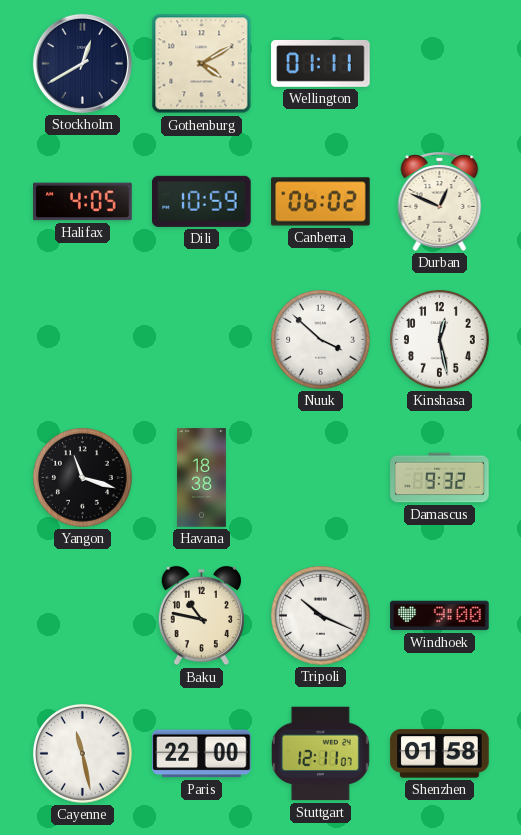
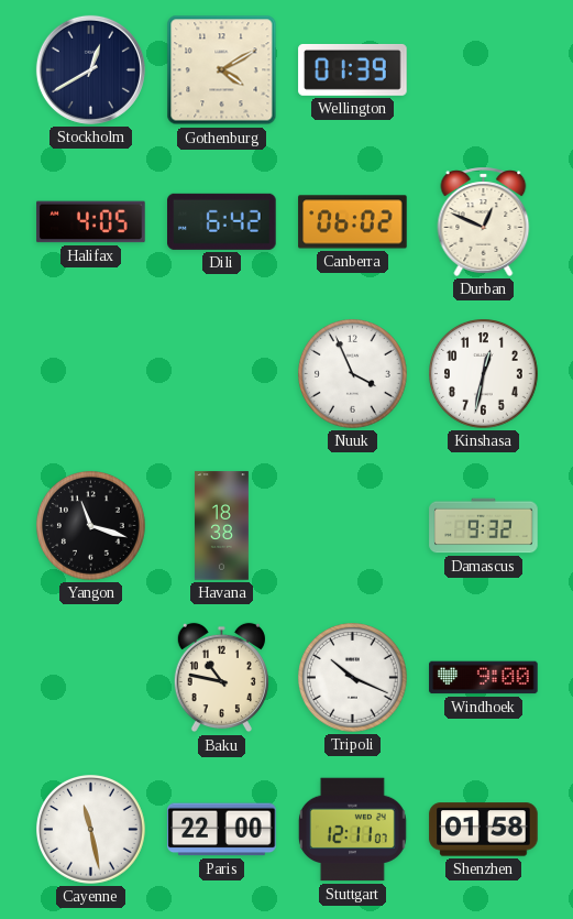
Wellington: 01:11 -> 01:39 (353, 69)
Dili: 10:59 -> 6:42 (222, 221)
Nuuk: 3:52 -> 3:56 (353, 374)
Kinshasa: 12:28 -> 12:32 (484, 374)
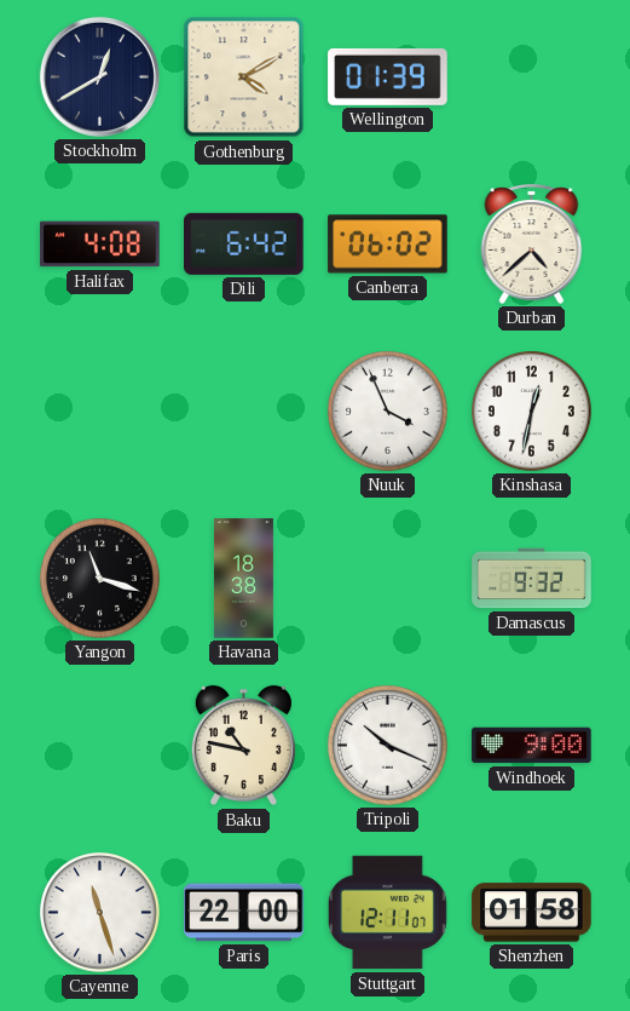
Halifax: 4:05 -> 4:08 (100, 245)
Durban: 12:49 -> 4:38 (532, 243)
Cayenne: 11:28 -> 11:27 (100, 913)
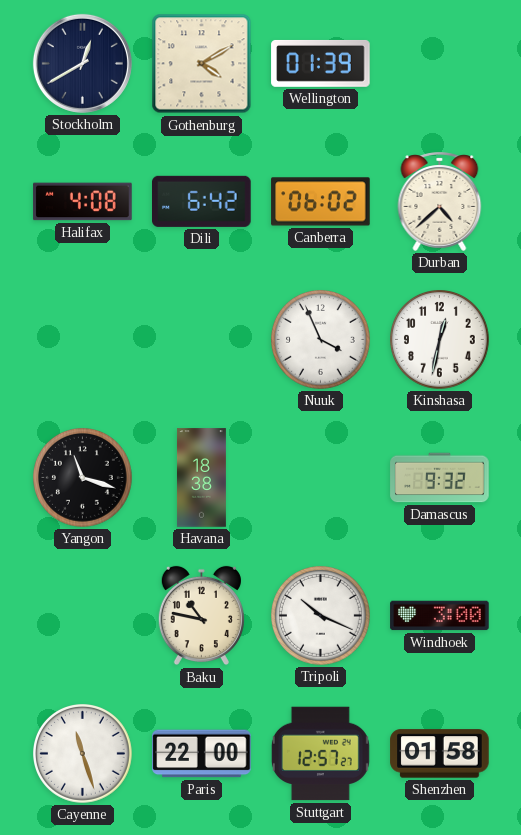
Windhoek: 9:00 -> 3:00 (440, 616)
Stuttgart: 12:11 -> 12:57 (320, 754)
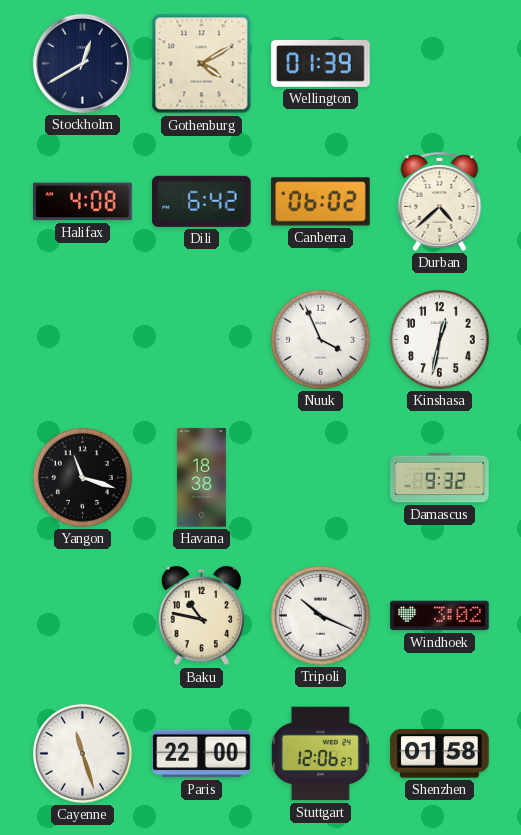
Windhoek: 3:00 -> 3:02 (440, 616)
Stuttgart: 12:57 -> 12:06 (320, 754)
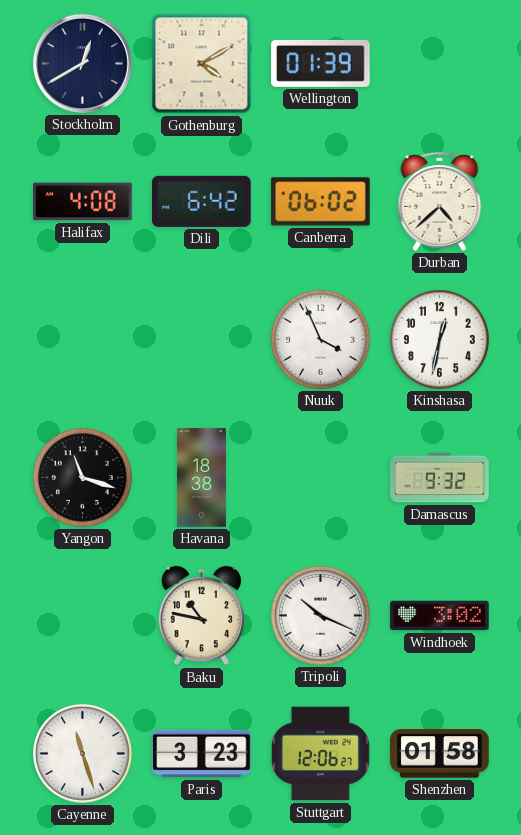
Paris: 22:00 -> 3:23 (202, 754)
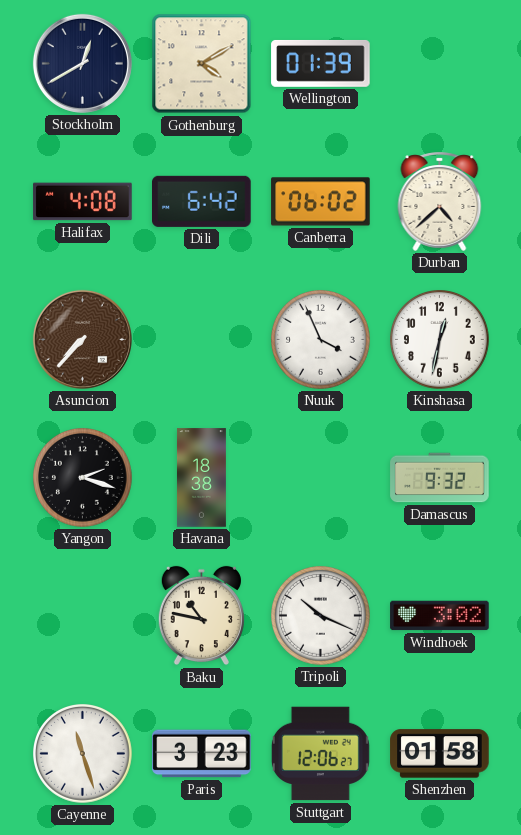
Asuncion: none -> 7:37 (82, 339)
Yangon: 11:18 -> 2:18 (83, 478)
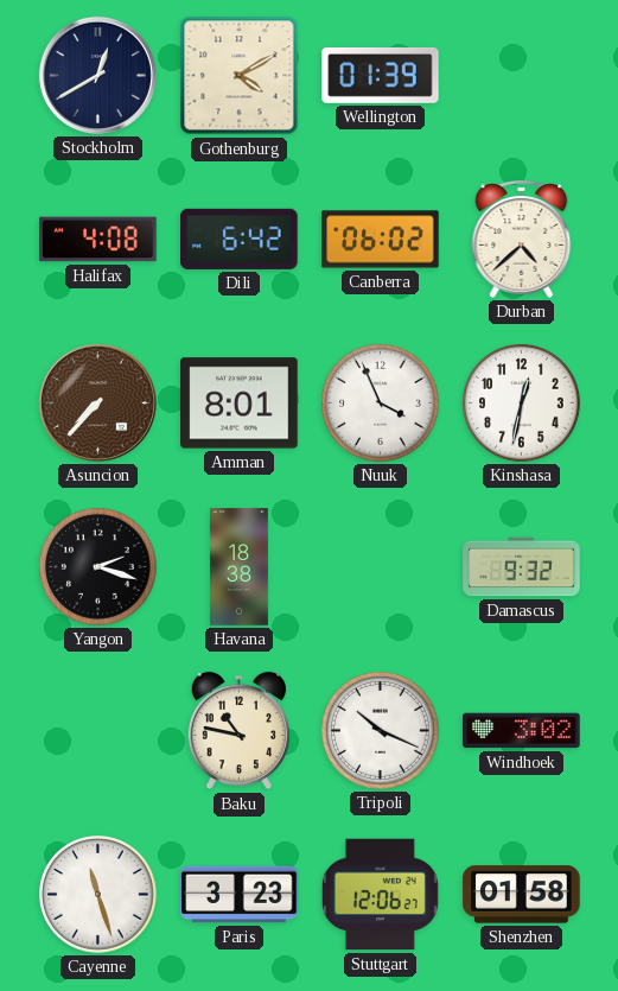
Amman: none -> 8:01 (240, 404)
